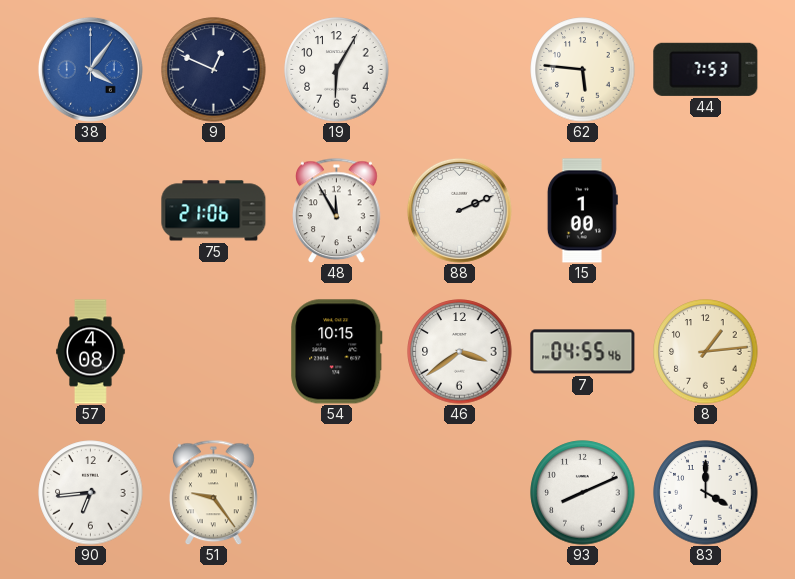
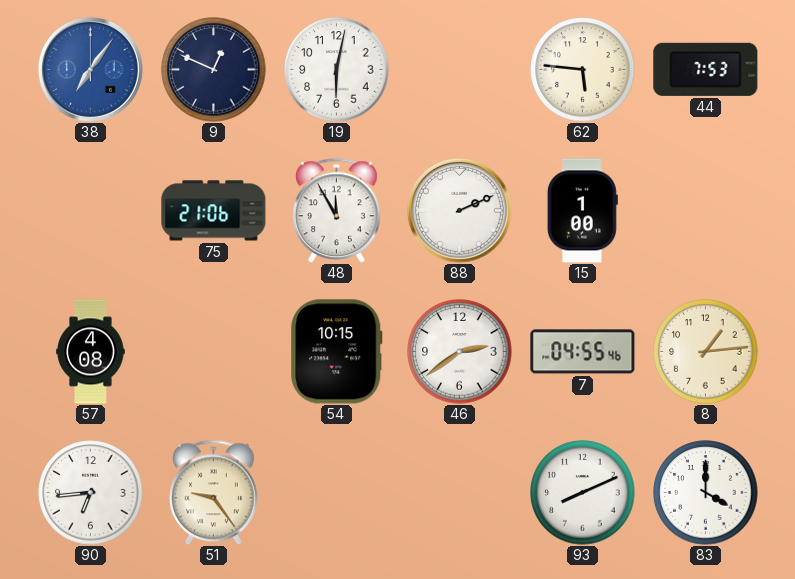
38: 4:06 -> 7:06 (90, 69)
19: 6:05 -> 6:02 (337, 70)
46: 3:39 -> 2:39 (460, 352)
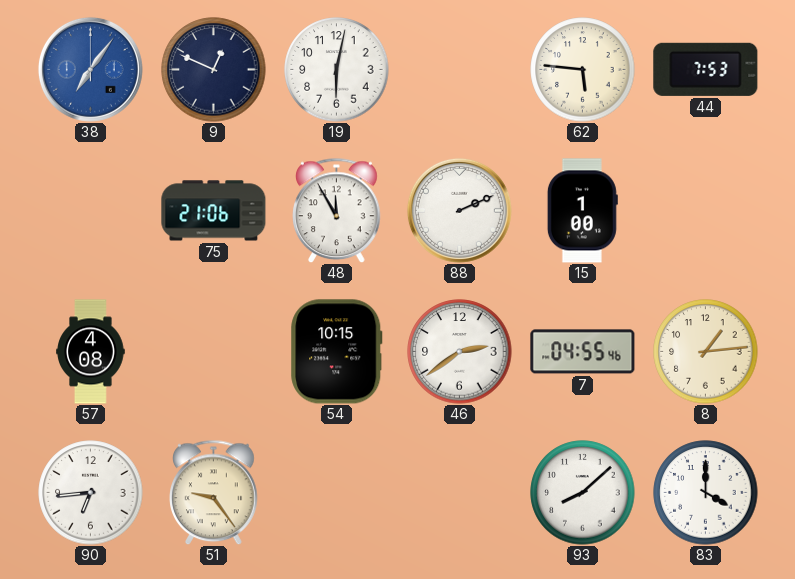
93: 8:11 -> 8:08 (583, 493)
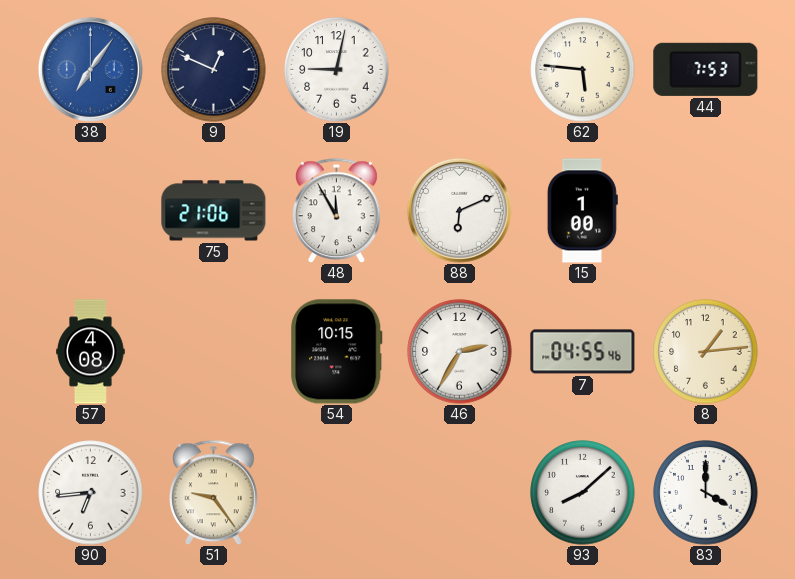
19: 6:02 -> 9:02 (337, 70)
88: 2:11 -> 6:11 (459, 210)
46: 2:39 -> 2:35 (460, 352)
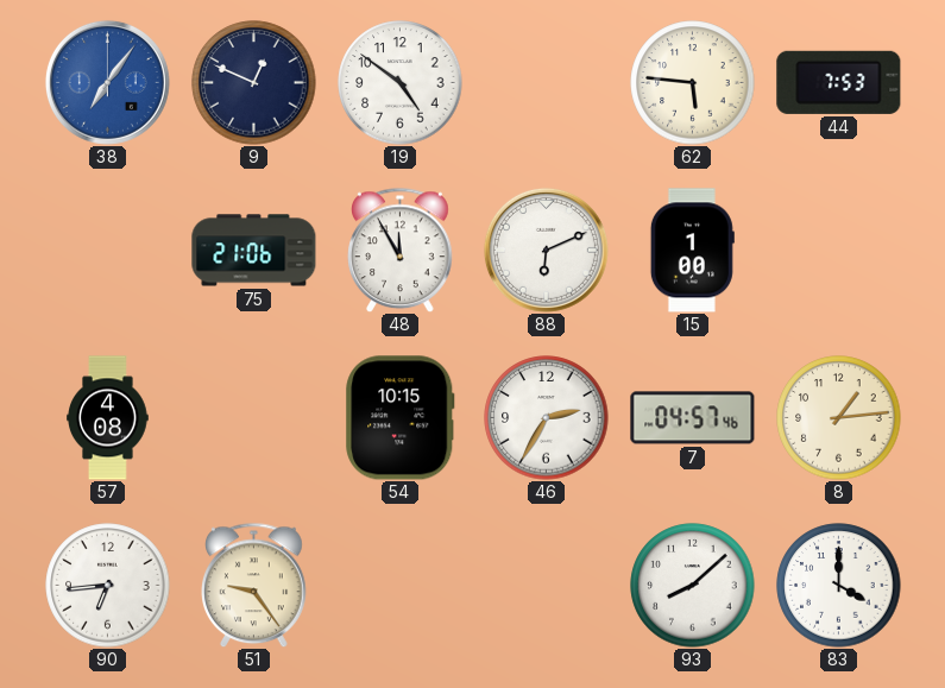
19: 9:02 -> 4:51 (401, 83)
7: 04:55 -> 04:57 (693, 418)
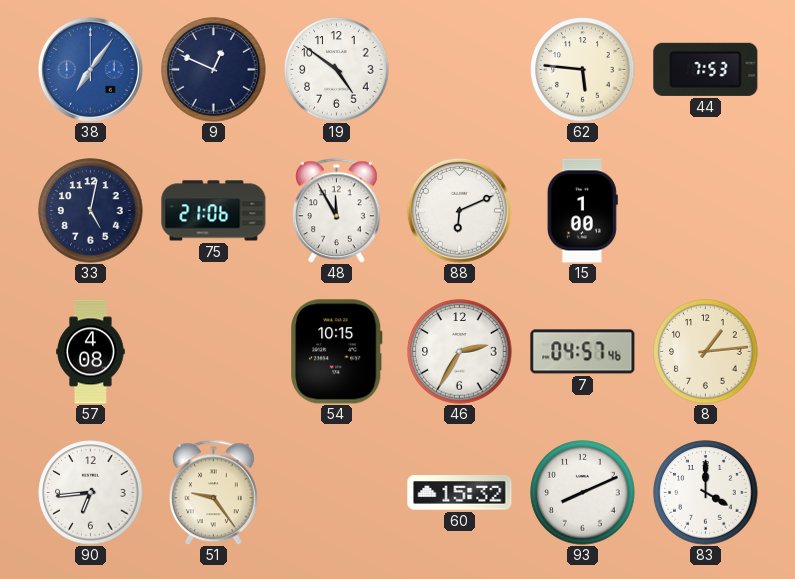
33: none -> 5:02 (91, 211)
60: none -> 15:32 (460, 493)
93: 8:08 -> 8:11 (583, 493)
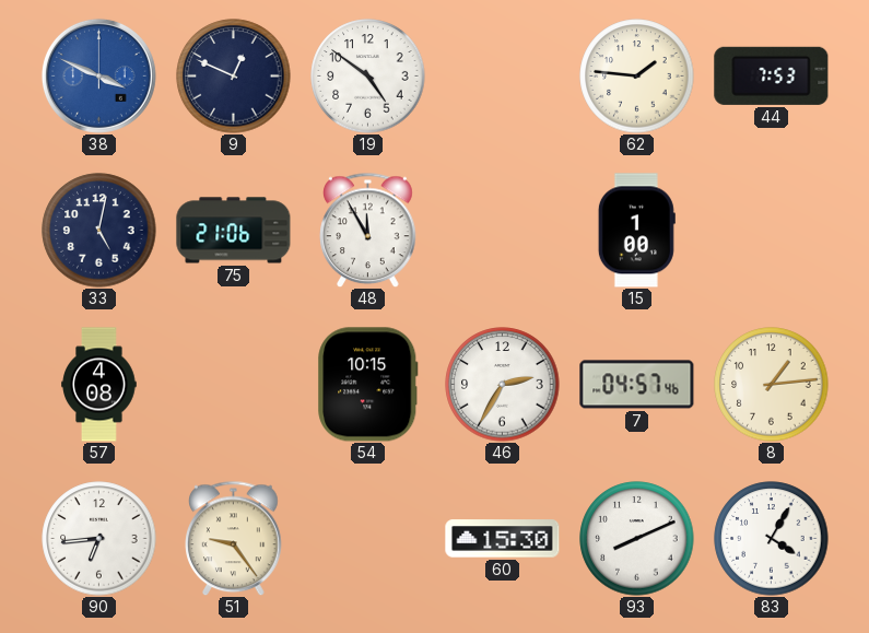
38: 7:06 -> 3:49 (98, 75)
62: 5:46 -> 1:46 (637, 77)
88: 6:11 -> none (459, 210)
60: 15:32 -> 15:30 (503, 539)
83: 4:00 -> 4:05 (772, 539)
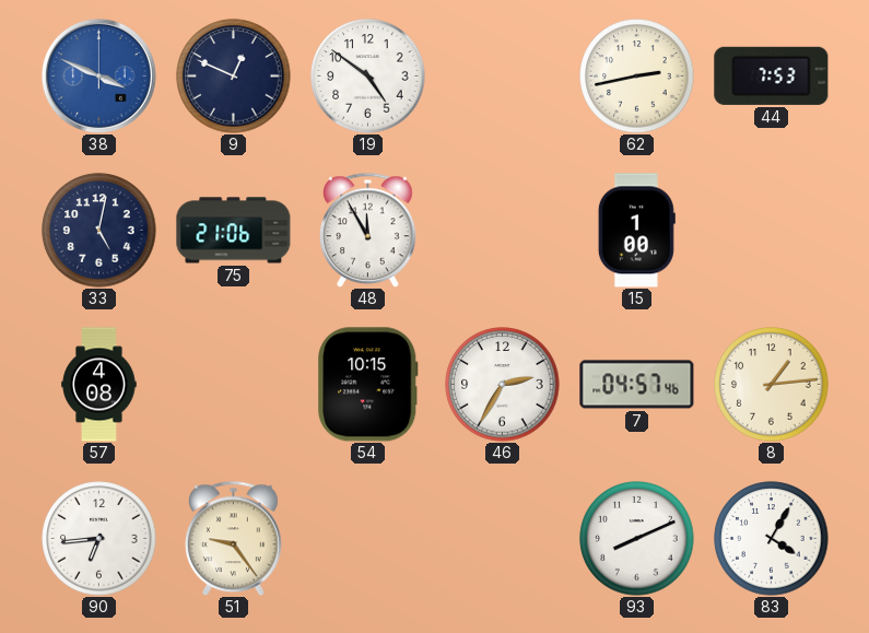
62: 1:46 -> 2:43 (637, 77)
60: 15:30 -> none (503, 539)
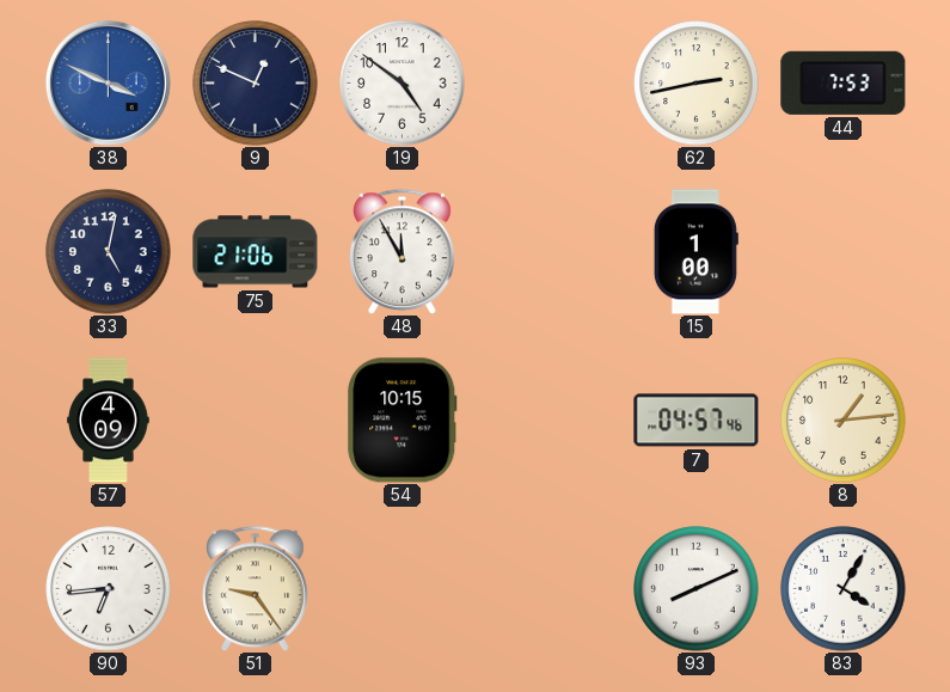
57: 4:08 -> 4:09 (109, 421)
46: 2:35 -> none (503, 385)
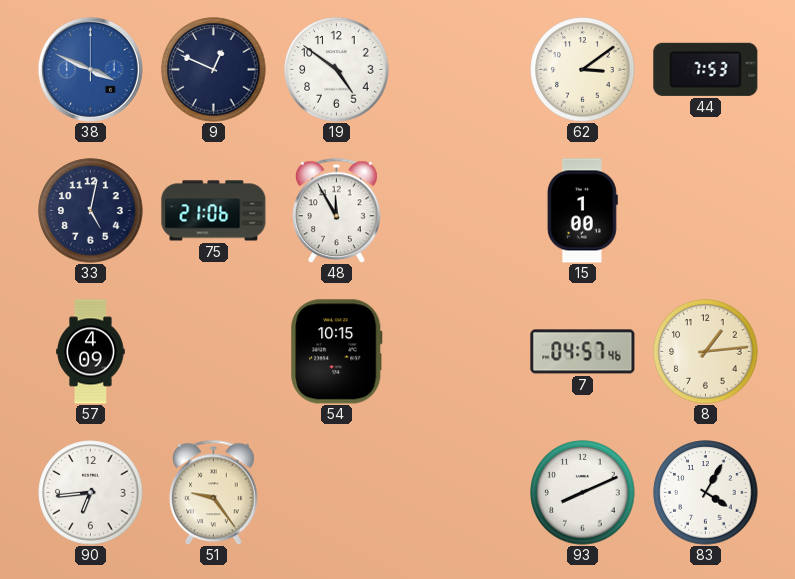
62: 2:43 -> 3:09 (583, 70)
